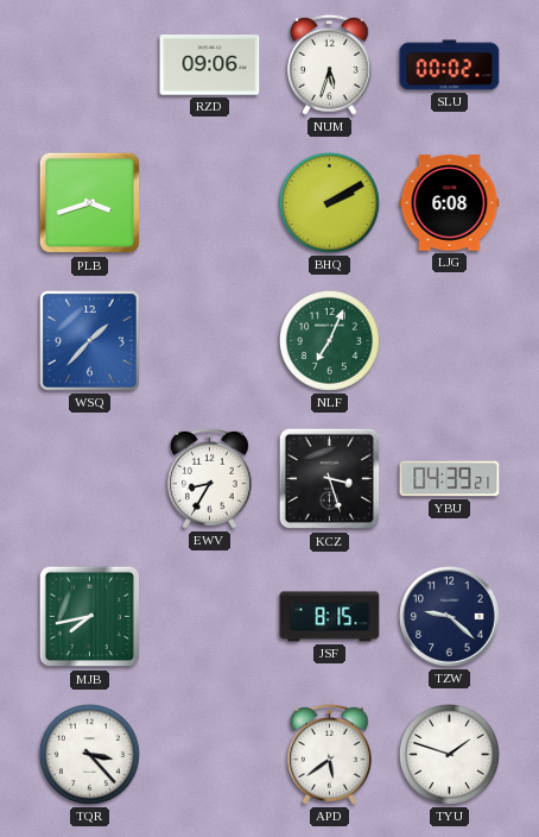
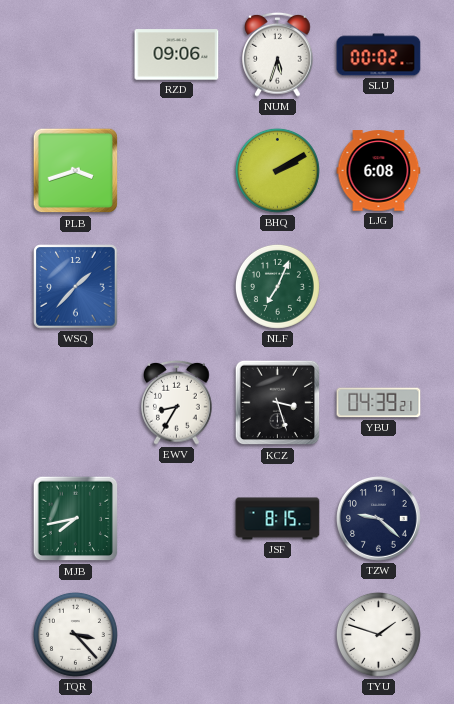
APD: 5:39 -> none (330, 754)
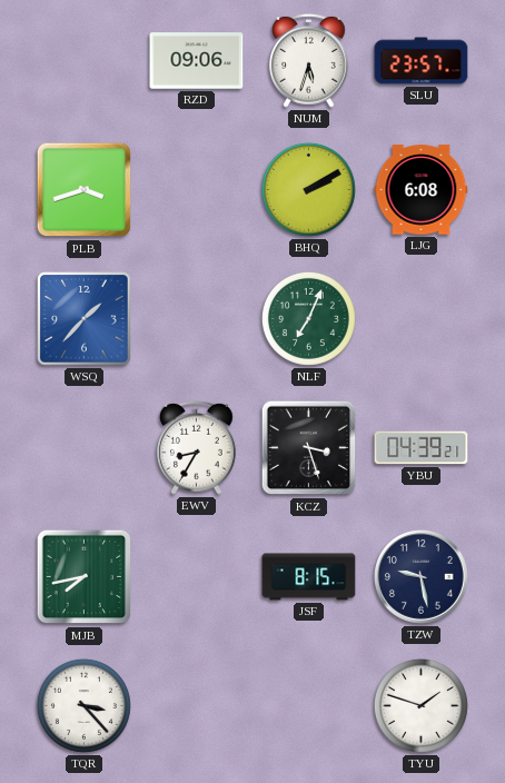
SLU: 00:02 -> 23:57 (422, 61)
TZW: 9:22 -> 9:28 (422, 577)
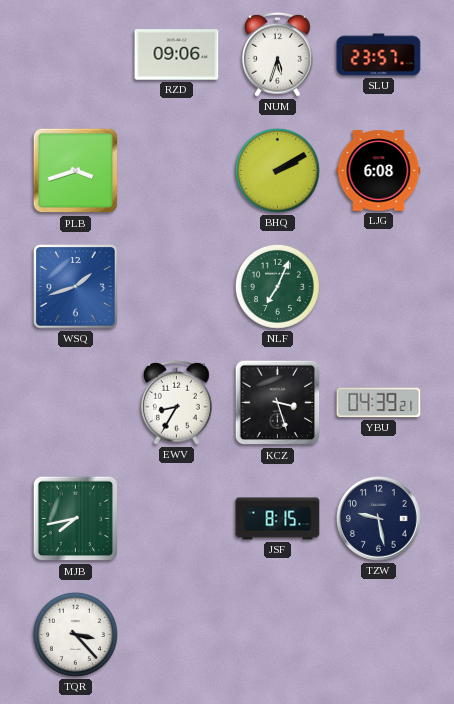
WSQ: 1:37 -> 1:42 (76, 287)
TYU: 1:48 -> none (420, 705)
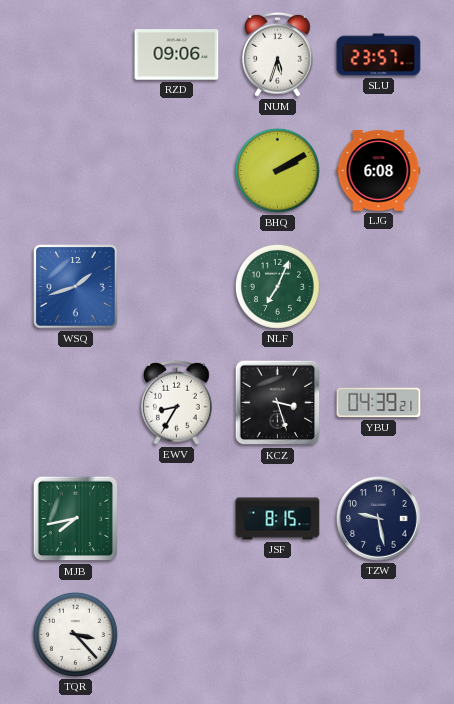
PLB: 3:42 -> none (76, 171)
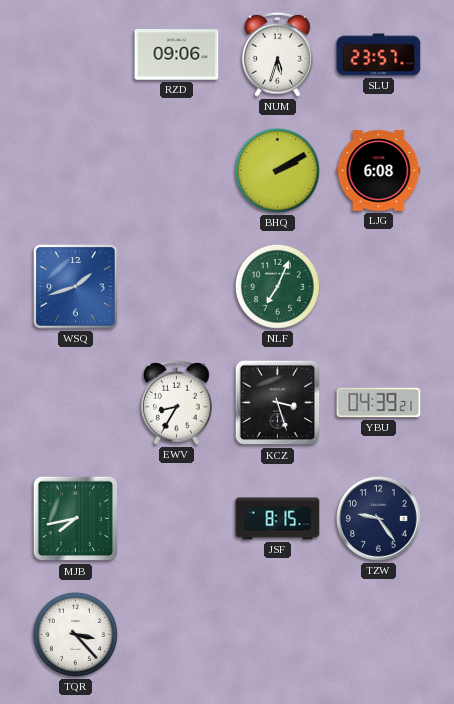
TZW: 9:28 -> 9:24 (379, 519)
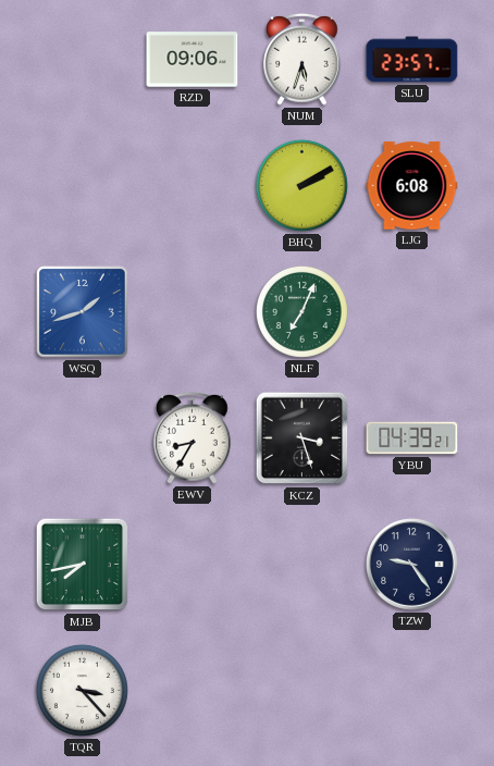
JSF: 8:15 -> none (278, 519)
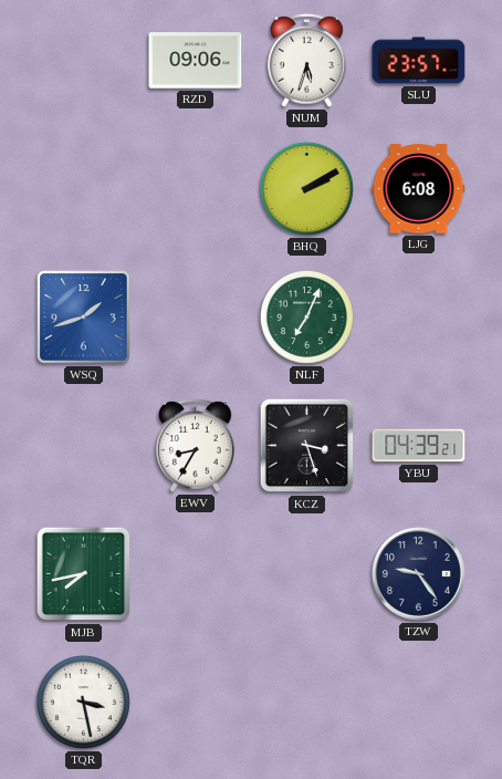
TQR: 3:23 -> 3:28 (83, 702)
